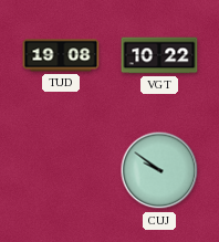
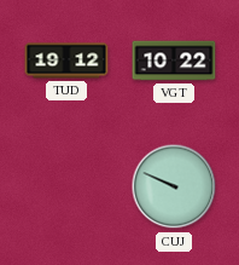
TUD: 19:08 -> 19:12 (66, 61)
CUJ: 9:51 -> 9:49 (174, 186)
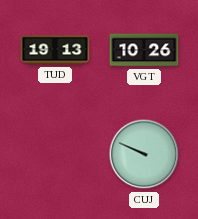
TUD: 19:12 -> 19:13 (55, 50)
VGT: 10:22 -> 10:26 (144, 50)
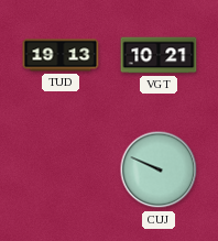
VGT: 10:26 -> 10:21 (159, 55)
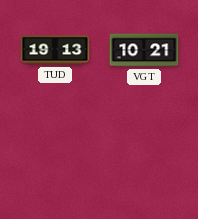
CUJ: 9:49 -> none (159, 169)
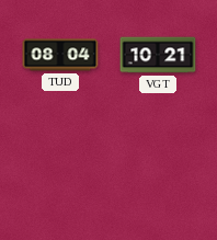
TUD: 19:13 -> 08:04 (60, 55)
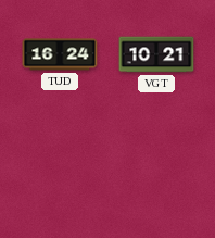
TUD: 08:04 -> 16:24 (60, 54)
